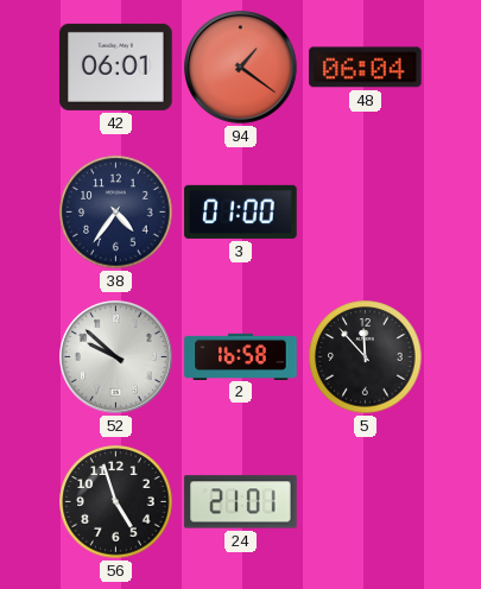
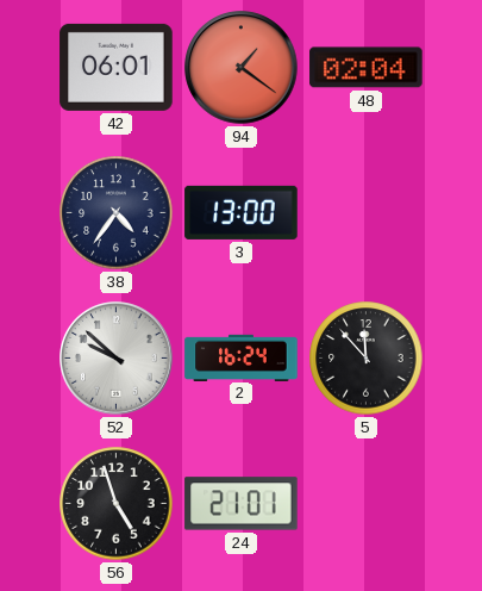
48: 06:04 -> 02:04 (367, 68)
3: 01:00 -> 13:00 (242, 212)
2: 16:58 -> 16:24 (242, 357)
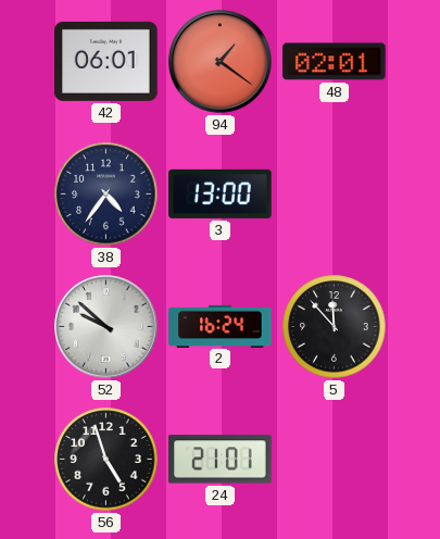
48: 02:04 -> 02:01 (335, 62)
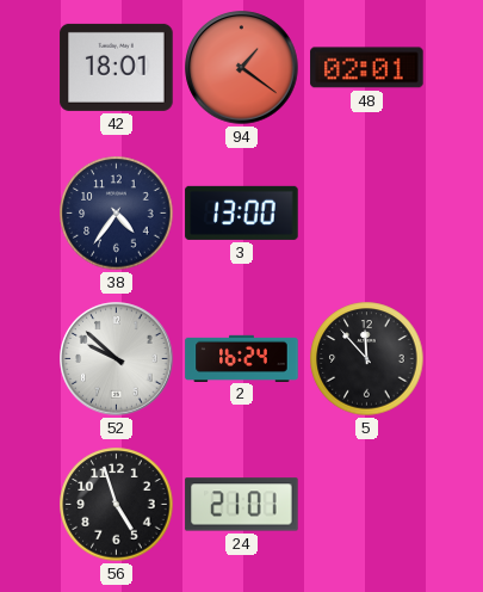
42: 06:01 -> 18:01 (117, 67)
